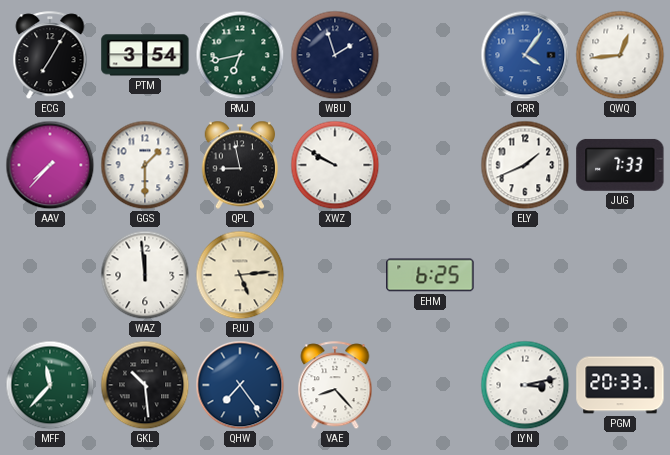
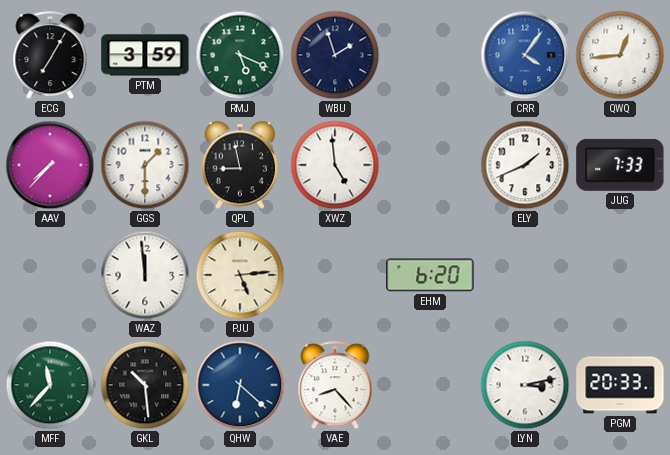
PTM: 3:54 -> 3:59 (145, 55)
RMJ: 6:43 -> 5:19 (240, 55)
XWZ: 9:50 -> 4:59 (335, 165)
EHM: 6:25 -> 6:20 (430, 275)
QHW: 7:24 -> 6:22 (240, 385)
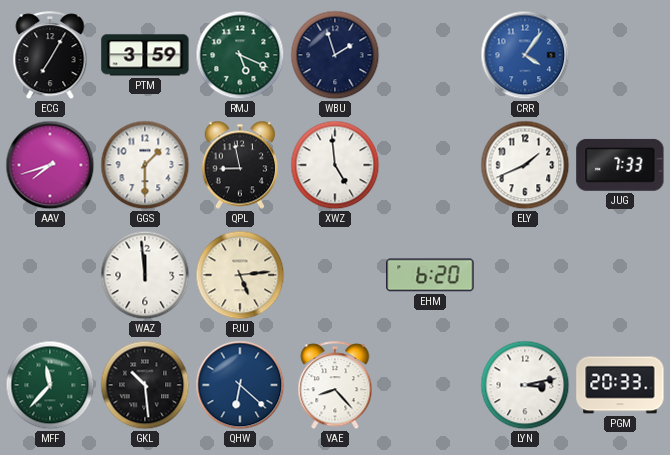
QWQ: 12:44 -> none (620, 55)
AAV: 7:37 -> 7:42 (50, 165)
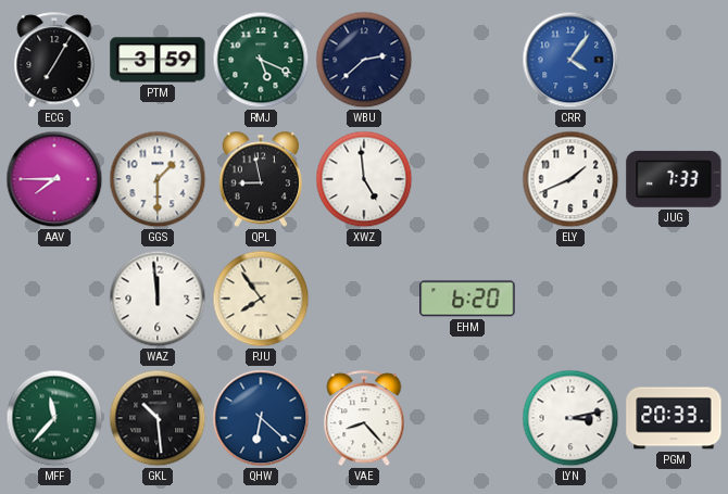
WBU: 1:57 -> 2:38 (364, 60)
AAV: 7:42 -> 7:45 (54, 179)
PJU: 5:14 -> 7:54 (261, 299)
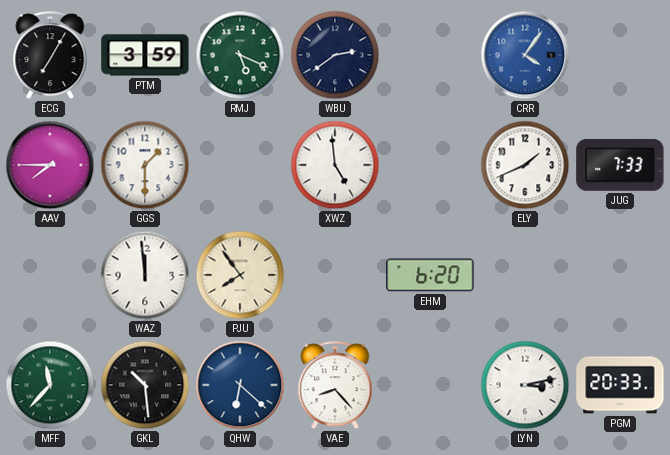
WBU: 2:38 -> 2:39 (335, 55)
QPL: 8:58 -> none (261, 179)
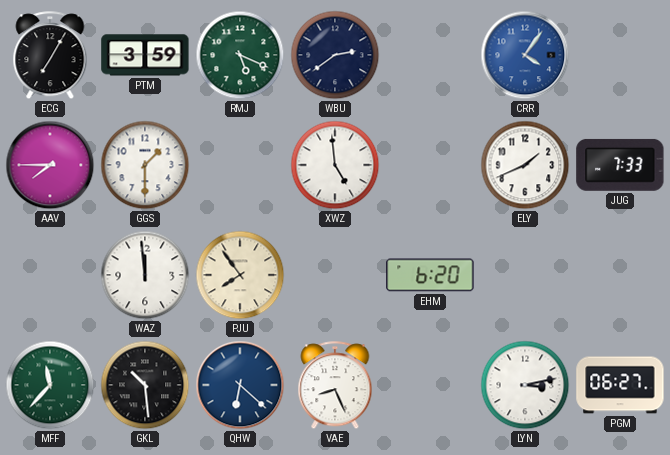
VAE: 8:23 -> 8:26 (335, 386)
PGM: 20:33 -> 06:27 (620, 385)
